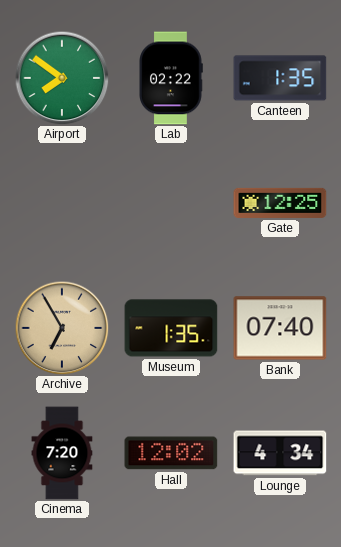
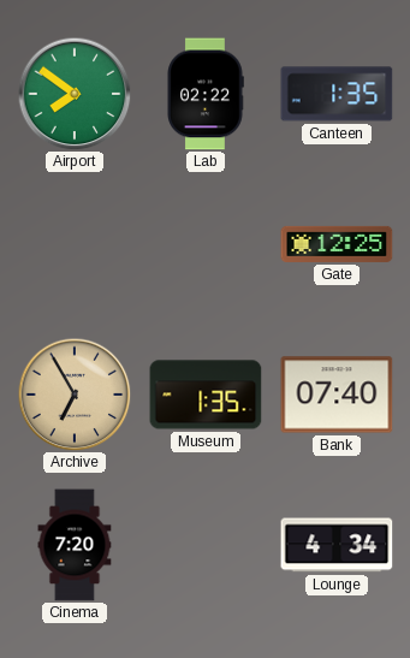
Hall: 12:02 -> none (171, 453)
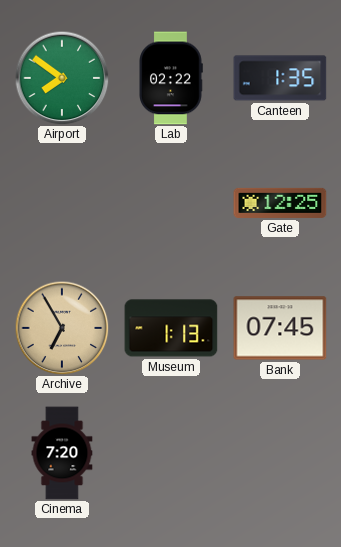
Museum: 1:35 -> 1:13 (171, 328)
Bank: 07:40 -> 07:45 (280, 328)
Lounge: 4:34 -> none (337, 545)
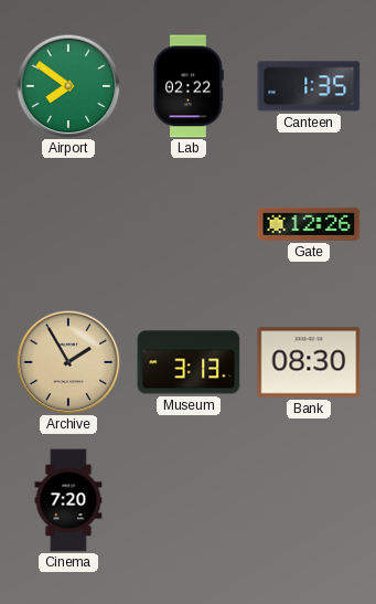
Gate: 12:25 -> 12:26 (309, 224)
Archive: 6:55 -> 1:55 (68, 362)
Museum: 1:13 -> 3:13 (189, 362)
Bank: 07:45 -> 08:30 (309, 362)
